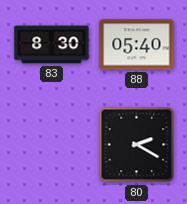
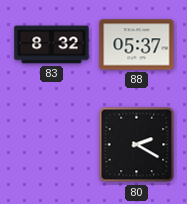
83: 8:30 -> 8:32 (52, 45)
88: 05:40 -> 05:37 (137, 45)
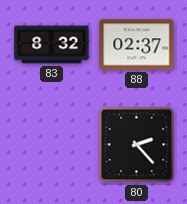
88: 05:37 -> 02:37 (137, 45)
80: 2:20 -> 2:23 (137, 145)
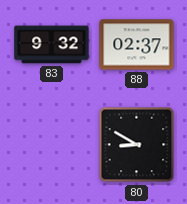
83: 8:32 -> 9:32 (52, 45)
80: 2:23 -> 8:50 (137, 145)
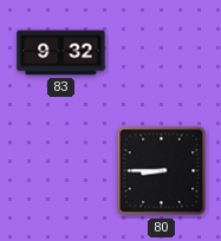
88: 02:37 -> none (137, 45)
80: 8:50 -> 8:45 (162, 171)
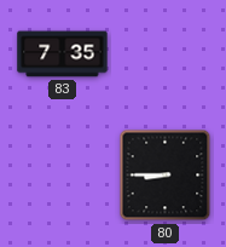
83: 9:32 -> 7:35 (63, 54)
